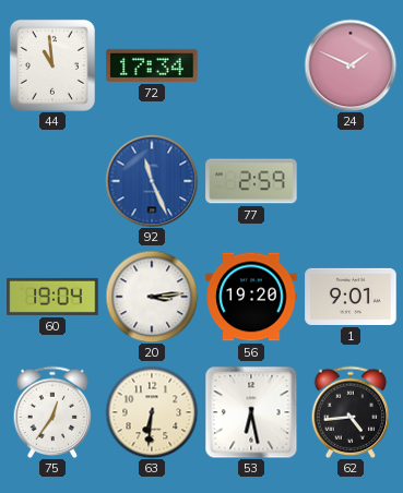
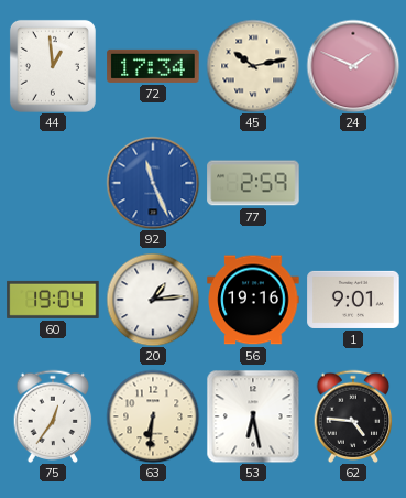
44: 10:59 -> 12:59 (53, 66)
45: none -> 10:13 (253, 66)
20: 3:14 -> 1:14 (153, 300)
56: 19:20 -> 19:16 (253, 300)
62: 4:44 -> 4:46 (353, 416)
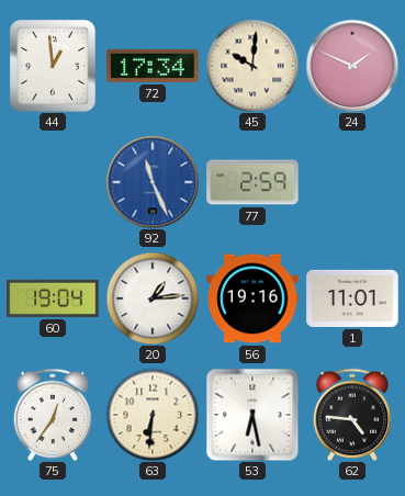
45: 10:13 -> 10:01 (252, 66)
1: 9:01 -> 11:01 (352, 298)
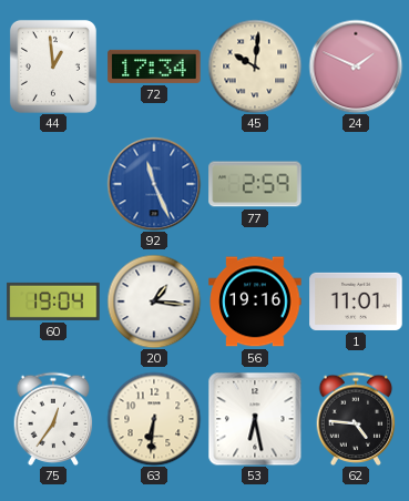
20: 1:14 -> 1:16 (154, 301)
